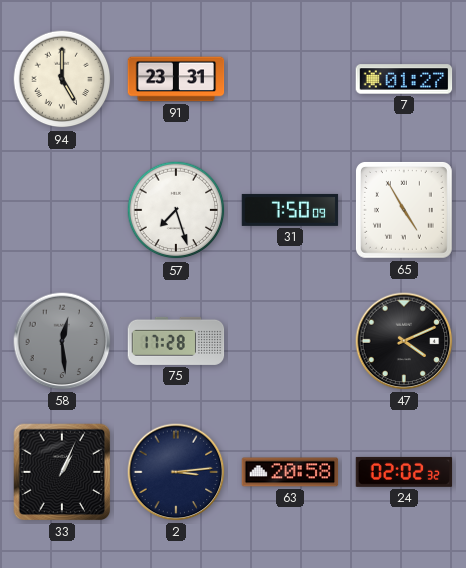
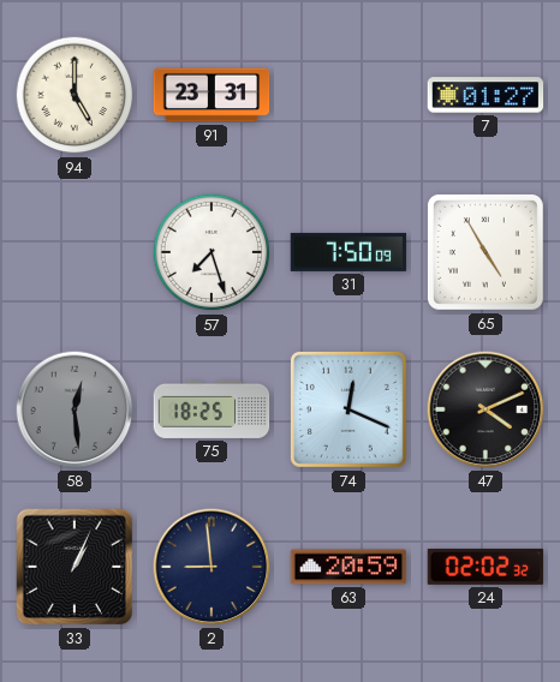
75: 17:28 -> 18:25 (212, 409)
74: none -> 12:19 (348, 409)
2: 3:14 -> 8:59 (212, 567)
63: 20:58 -> 20:59 (348, 567)
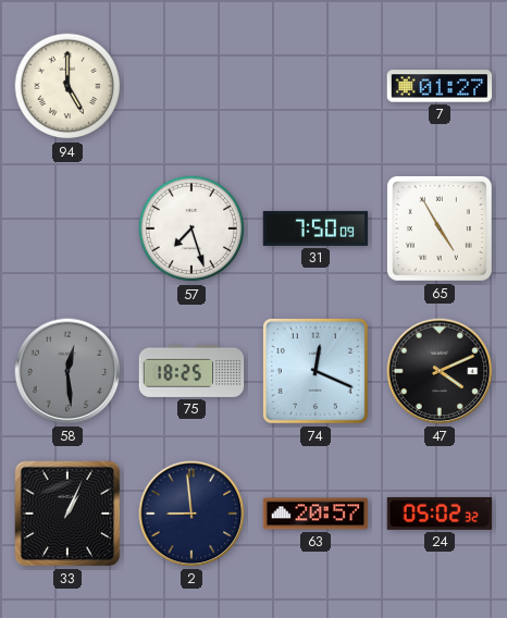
91: 23:31 -> none (212, 95)
63: 20:59 -> 20:57 (316, 514)
24: 02:02 -> 05:02 (440, 514)
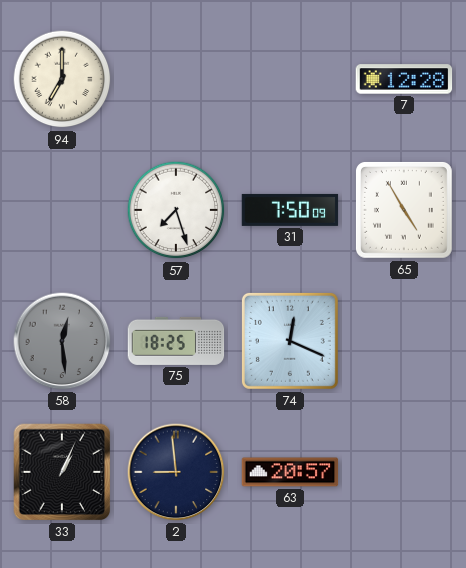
94: 5:00 -> 7:00 (62, 79)
7: 01:27 -> 12:28 (404, 79)
47: 4:11 -> none (440, 371)
24: 05:02 -> none (440, 514)
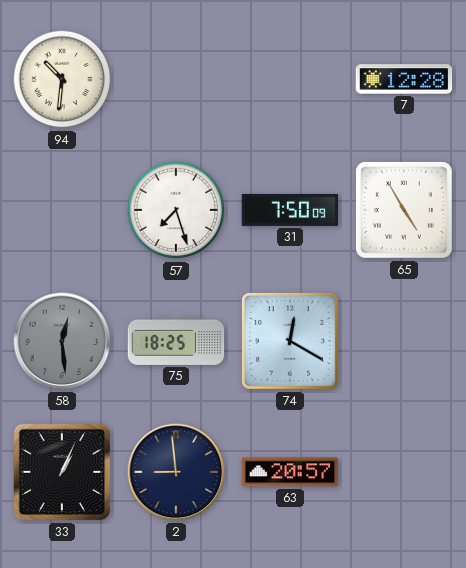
94: 7:00 -> 10:31 (62, 79)
74: 12:19 -> 12:20 (290, 341)
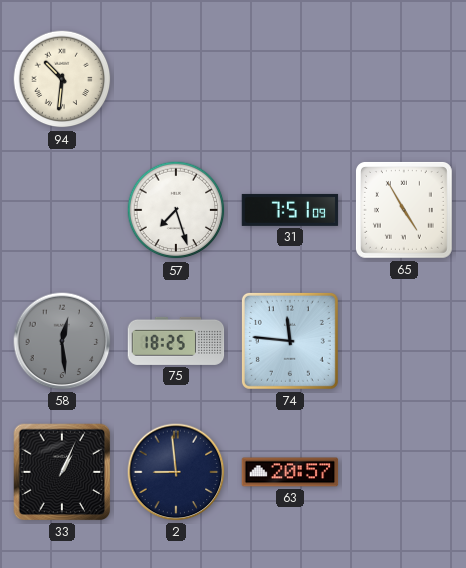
7: 12:28 -> none (404, 79)
31: 7:50 -> 7:51 (290, 210)
74: 12:20 -> 11:46 (290, 341)
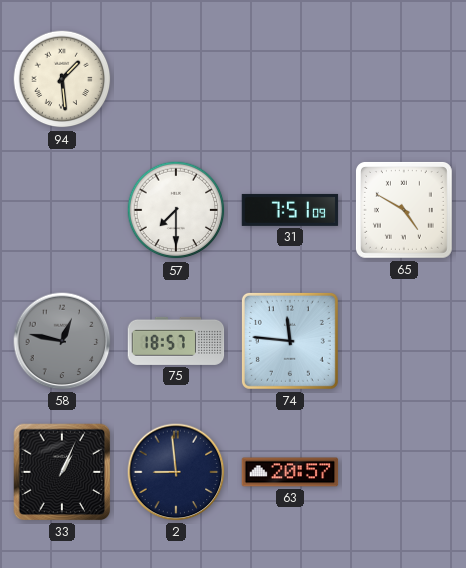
94: 10:31 -> 1:29 (62, 79)
57: 7:27 -> 7:30 (176, 210)
65: 4:55 -> 4:50 (404, 210)
58: 12:29 -> 12:47 (62, 341)
75: 18:25 -> 18:57 (176, 341)
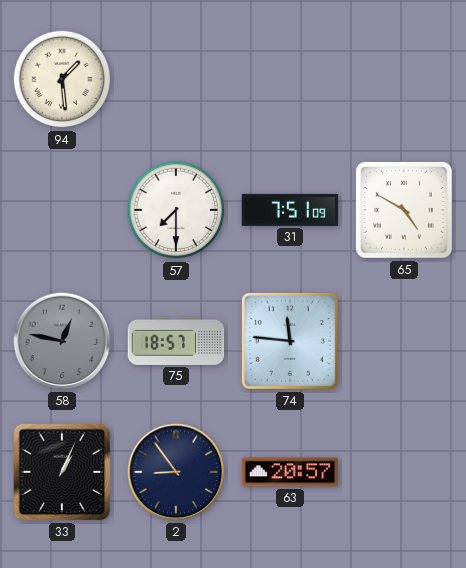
2: 8:59 -> 8:54 (176, 472)
